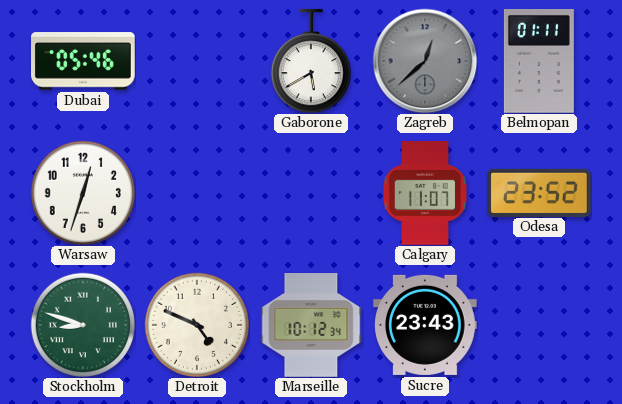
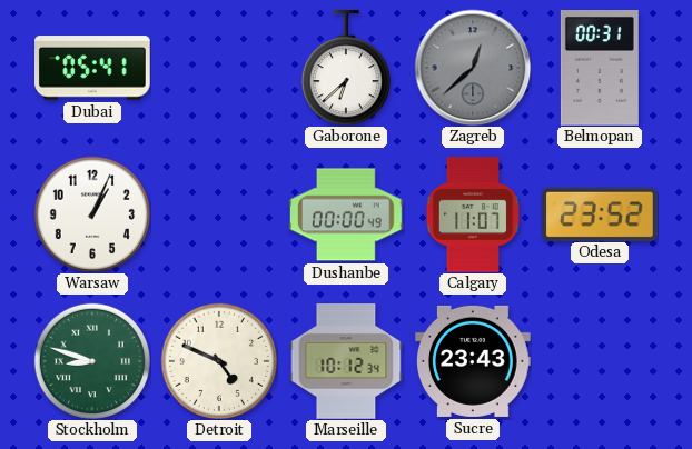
Dubai: 05:46 -> 05:41 (93, 68)
Gaborone: 5:40 -> 6:38 (346, 69)
Belmopan: 01:11 -> 00:31 (600, 69)
Warsaw: 12:33 -> 1:04 (91, 213)
Dushanbe: none -> 00:00 (347, 214)
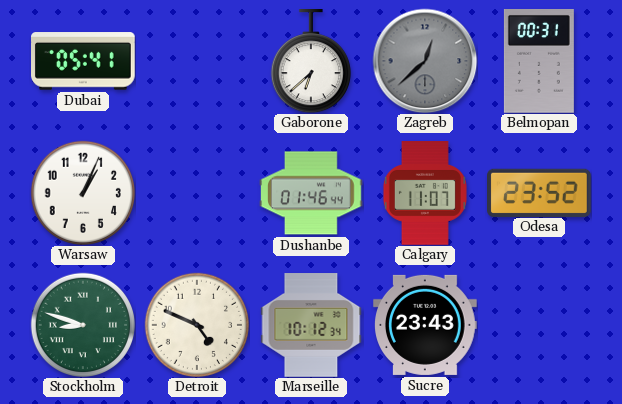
Dushanbe: 00:00 -> 01:46 (312, 193)
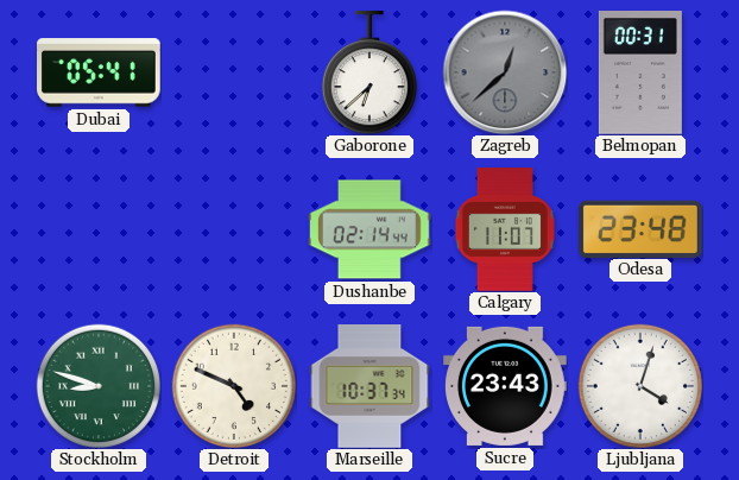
Warsaw: 1:04 -> none (82, 192)
Dushanbe: 01:46 -> 02:14 (371, 229)
Odesa: 23:52 -> 23:48 (642, 228)
Marseille: 10:12 -> 10:37 (369, 386)
Ljubljana: none -> 4:03 (639, 385)
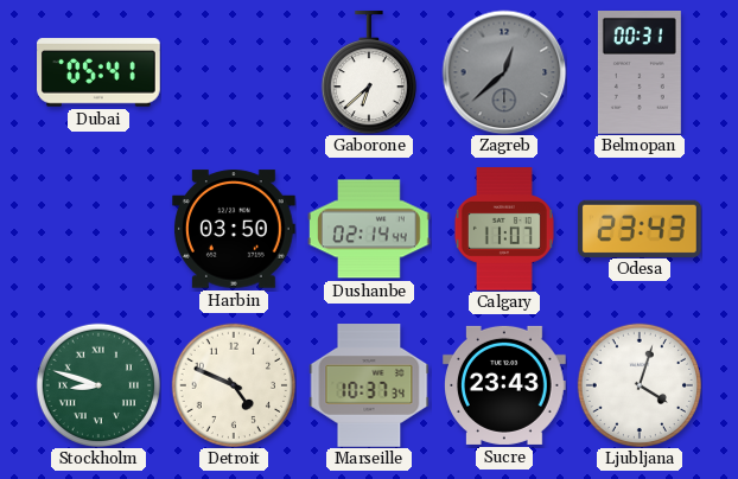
Harbin: none -> 03:50 (235, 229)
Odesa: 23:48 -> 23:43 (641, 228)
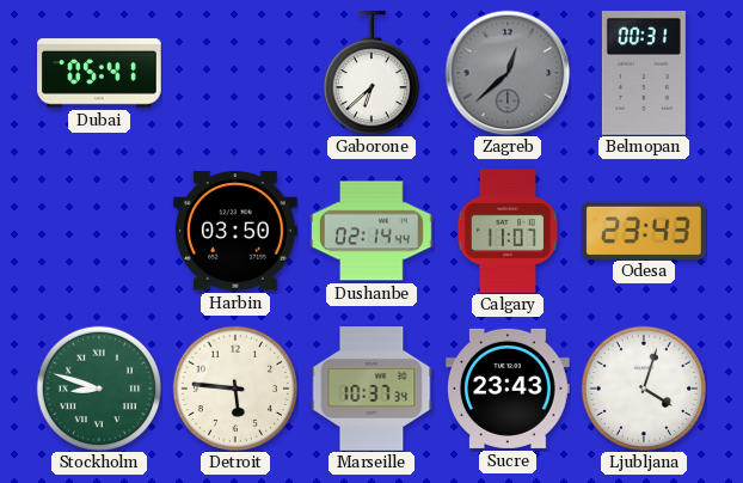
Detroit: 4:49 -> 5:46 (234, 387)
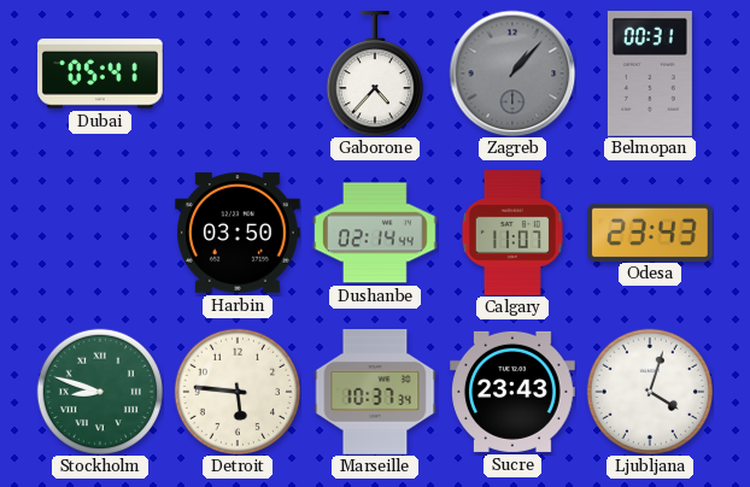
Gaborone: 6:38 -> 4:37 (375, 75)
Zagreb: 12:38 -> 1:07 (512, 74)
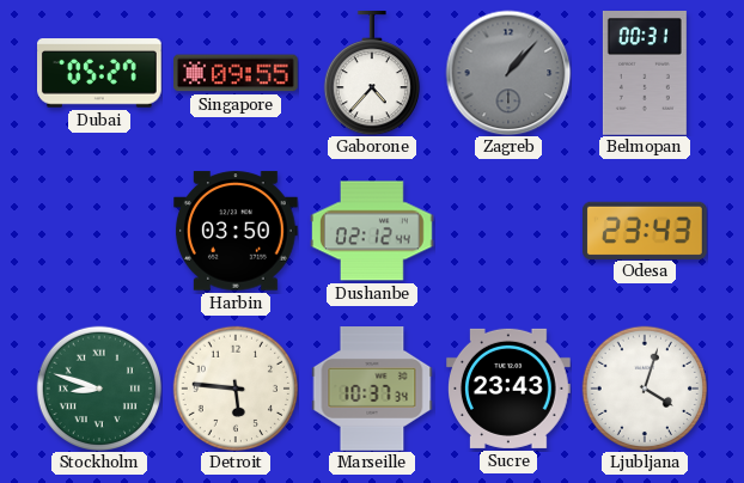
Dubai: 05:41 -> 05:27 (100, 73)
Singapore: none -> 09:55 (237, 73)
Dushanbe: 02:14 -> 02:12 (373, 231)
Calgary: 11:07 -> none (512, 233)
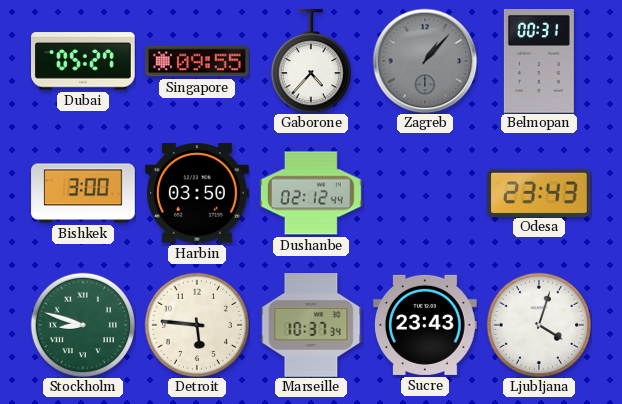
Bishkek: none -> 3:00 (83, 193)
